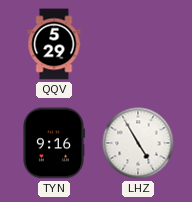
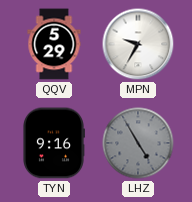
MPN: none -> 9:35 (138, 44)
LHZ dial: white -> grey (138, 143)
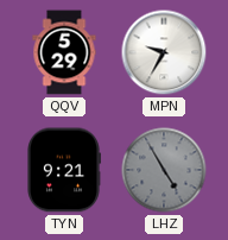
TYN: 9:16 -> 9:21 (64, 170)
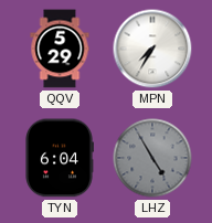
MPN: 9:35 -> 7:35 (152, 49)
TYN: 9:21 -> 6:04 (60, 158)
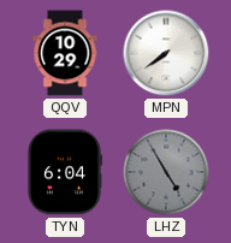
QQV: 5:29 -> 10:29 (65, 53)
MPN: 7:35 -> 7:39 (166, 53)
